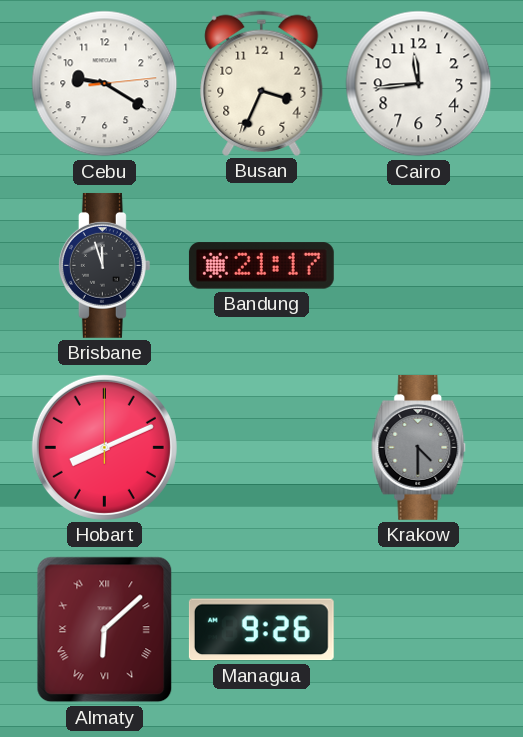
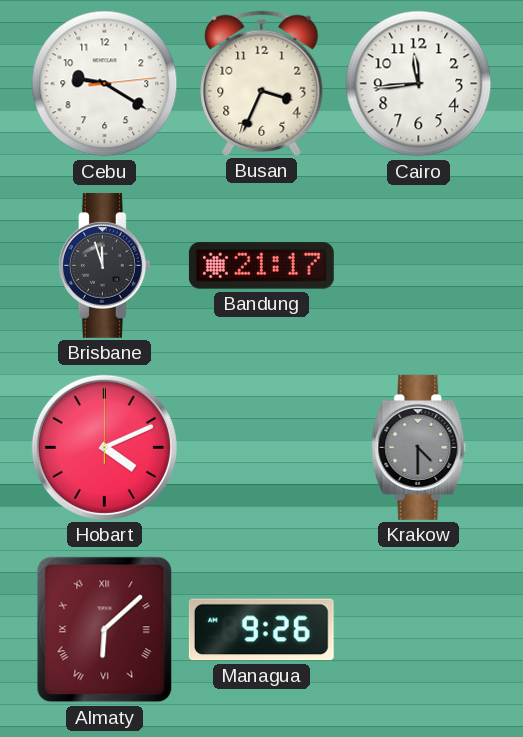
Hobart: 8:11 -> 4:11 (104, 447)
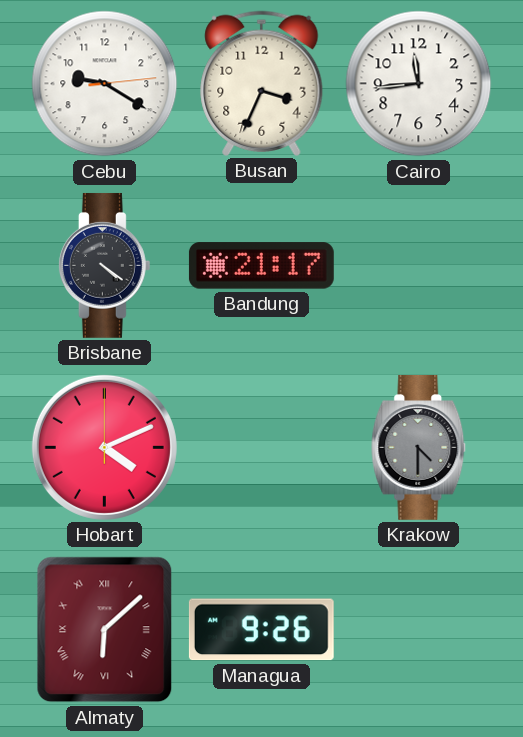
Brisbane: 11:57 -> 4:21 (104, 265)
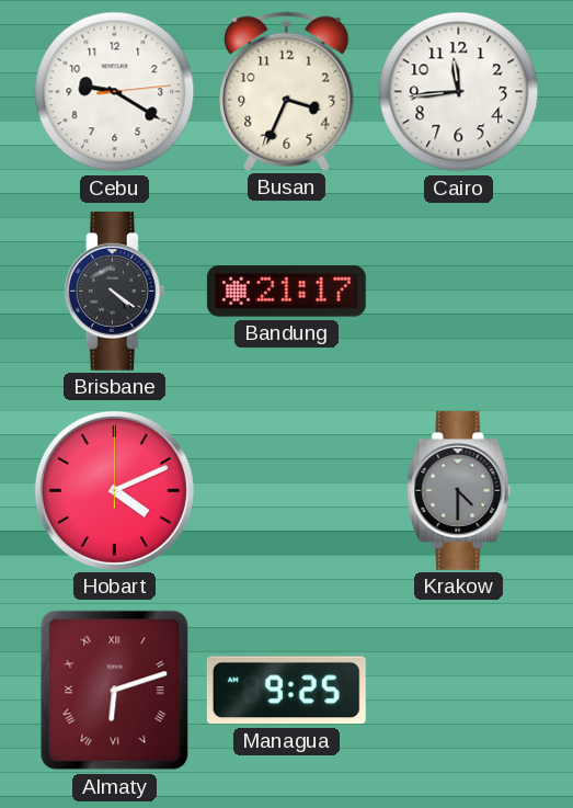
Almaty: 6:08 -> 6:12 (115, 691)
Managua: 9:26 -> 9:25 (286, 691)
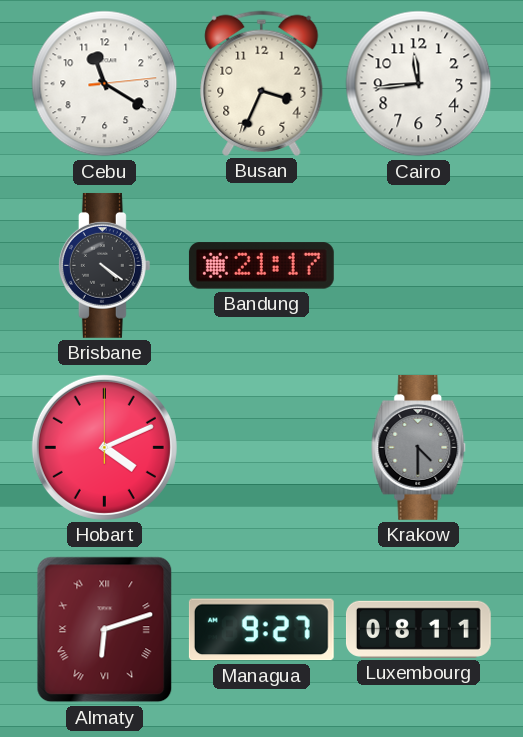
Cebu: 9:20 -> 11:20 (105, 84)
Managua: 9:25 -> 9:27 (261, 630)
Luxembourg: none -> 08:11 (418, 629)
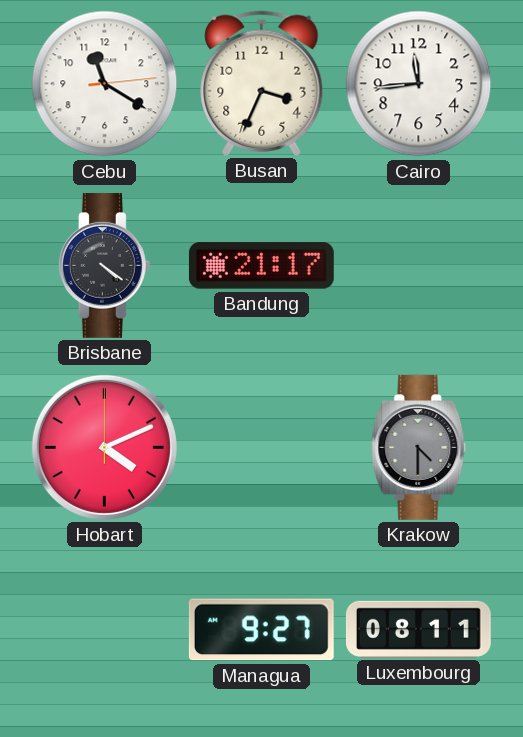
Almaty: 6:12 -> none (105, 630)
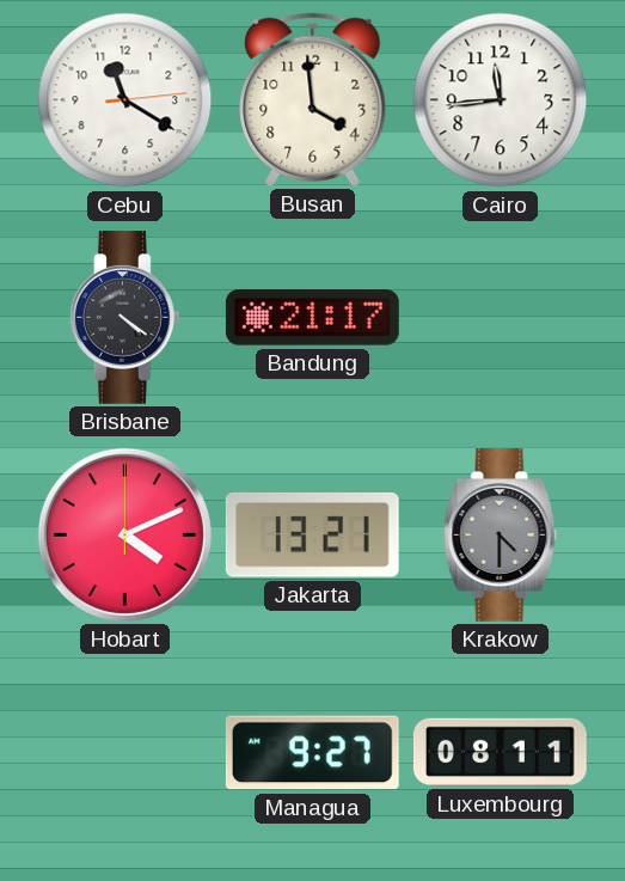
Busan: 3:34 -> 3:59 (313, 99)
Jakarta: none -> 13:21 (312, 536)
